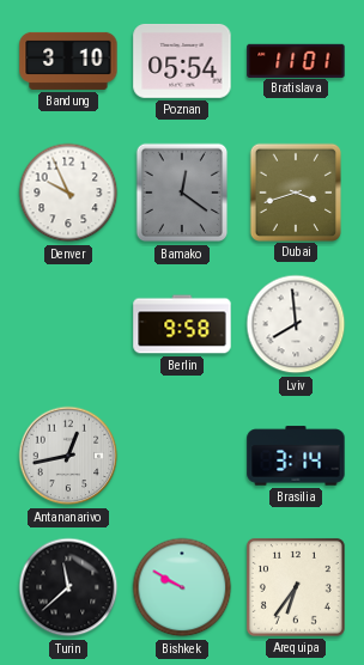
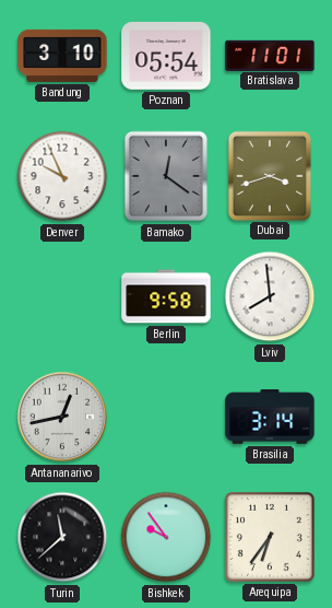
Bishkek: 9:50 -> 9:54 (166, 537)
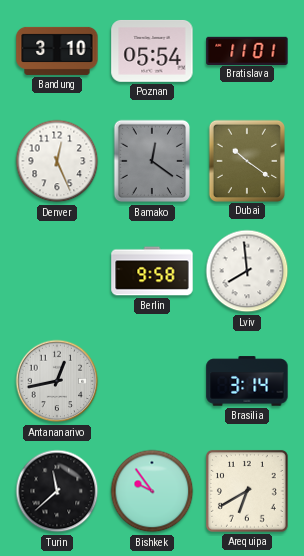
Denver: 9:56 -> 12:26 (57, 161)
Dubai: 3:42 -> 10:21 (246, 160)
Arequipa: 6:36 -> 6:40 (247, 491)
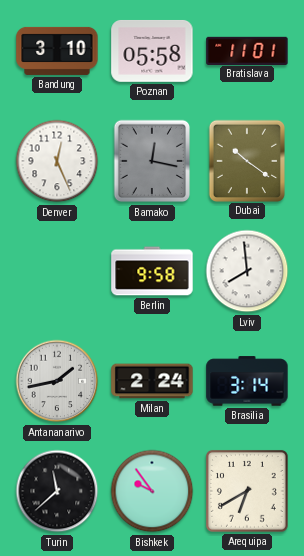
Poznan: 05:54 -> 05:58 (152, 51)
Bamako: 12:21 -> 12:17 (152, 161)
Antananarivo: 12:43 -> 1:43 (57, 381)
Milan: none -> 2:24 (152, 381)
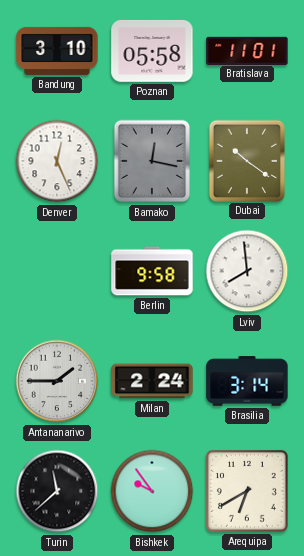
Antananarivo: 1:43 -> 1:45 (57, 381)
